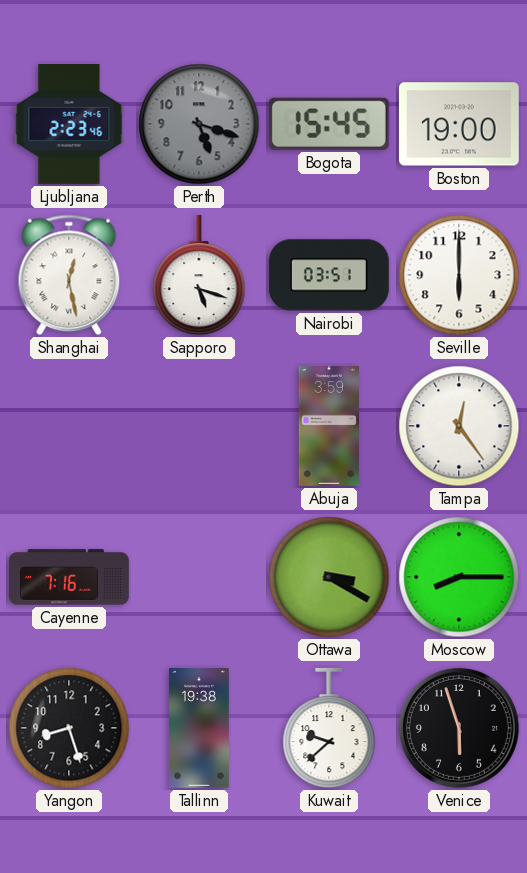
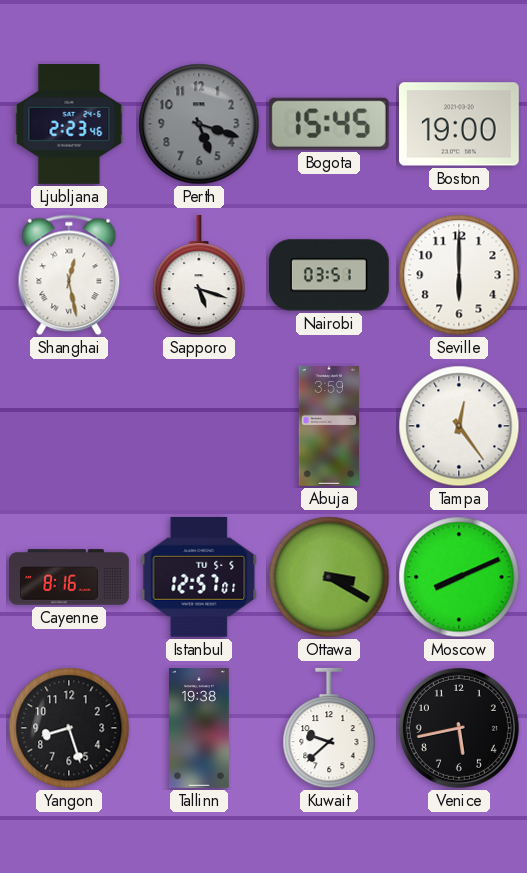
Cayenne: 7:16 -> 8:16 (70, 577)
Istanbul: none -> 12:57 (199, 577)
Moscow: 8:15 -> 8:11 (459, 577)
Venice: 5:57 -> 5:43 (459, 728)
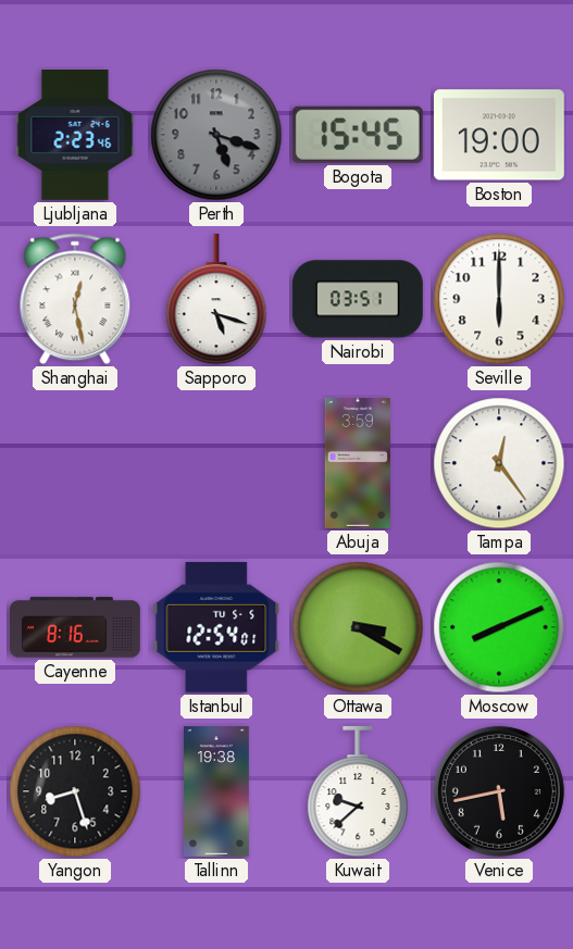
Istanbul: 12:57 -> 12:54 (216, 627)
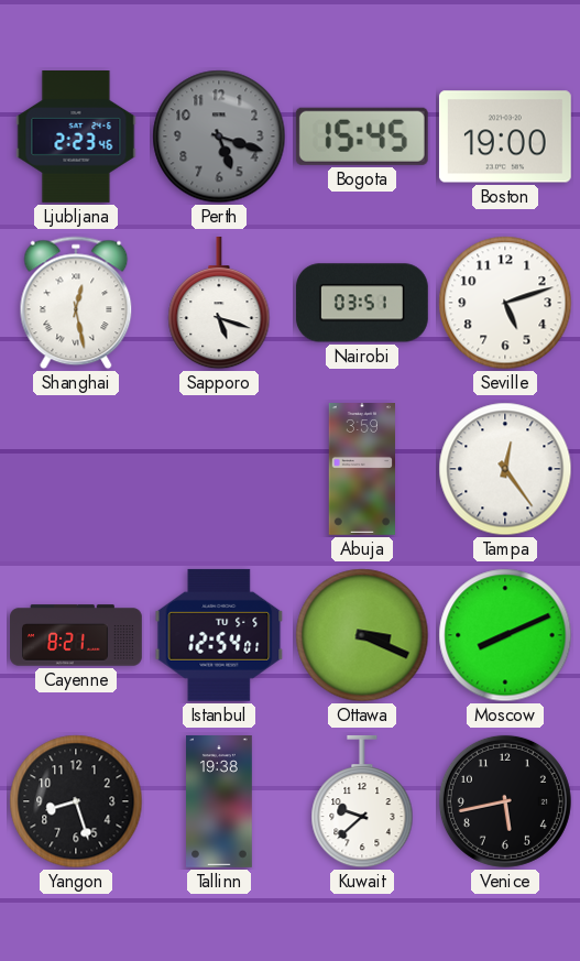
Seville: 6:00 -> 5:12 (505, 303)
Cayenne: 8:16 -> 8:21 (77, 635)
Ottawa: 3:20 -> 3:19 (362, 635)
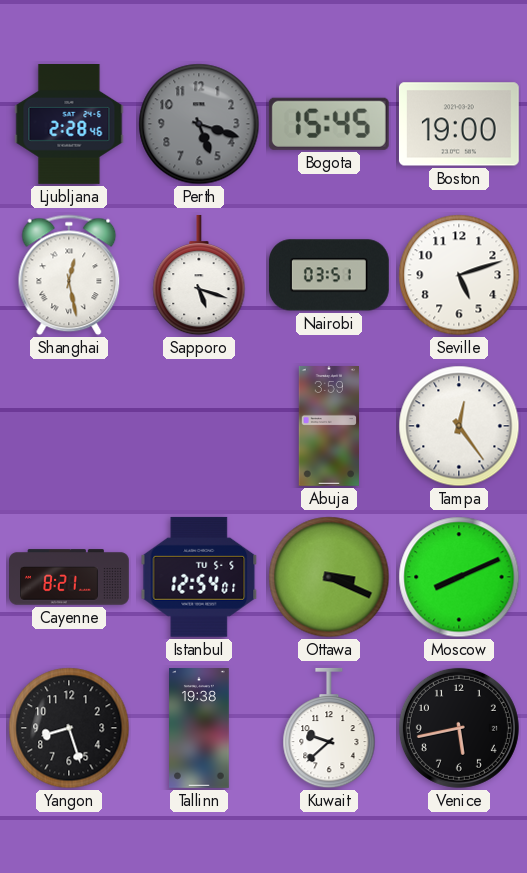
Ljubljana: 2:23 -> 2:28 (69, 125)
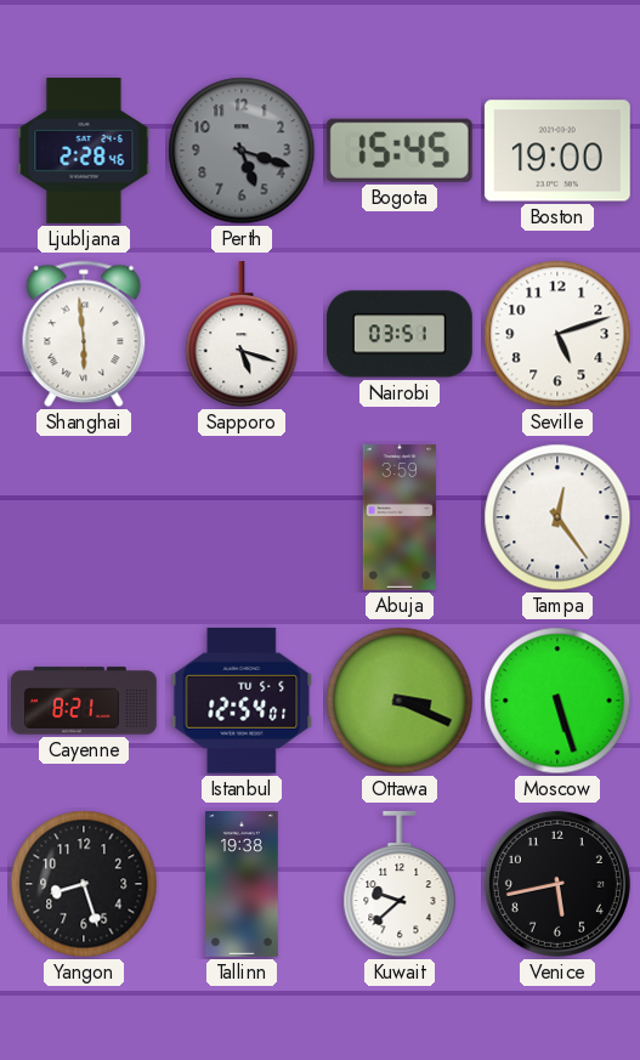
Shanghai: 12:28 -> 5:59 (84, 334)
Moscow: 8:11 -> 5:27 (557, 701)
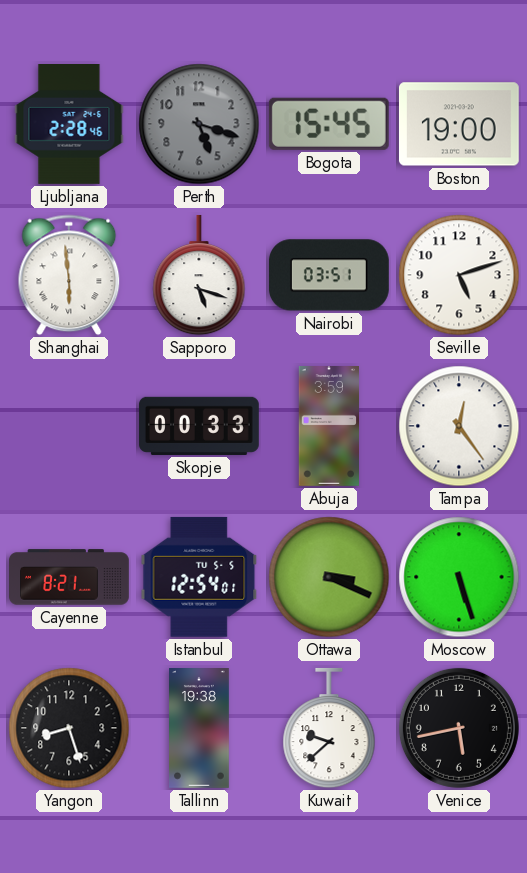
Skopje: none -> 00:33 (200, 426)
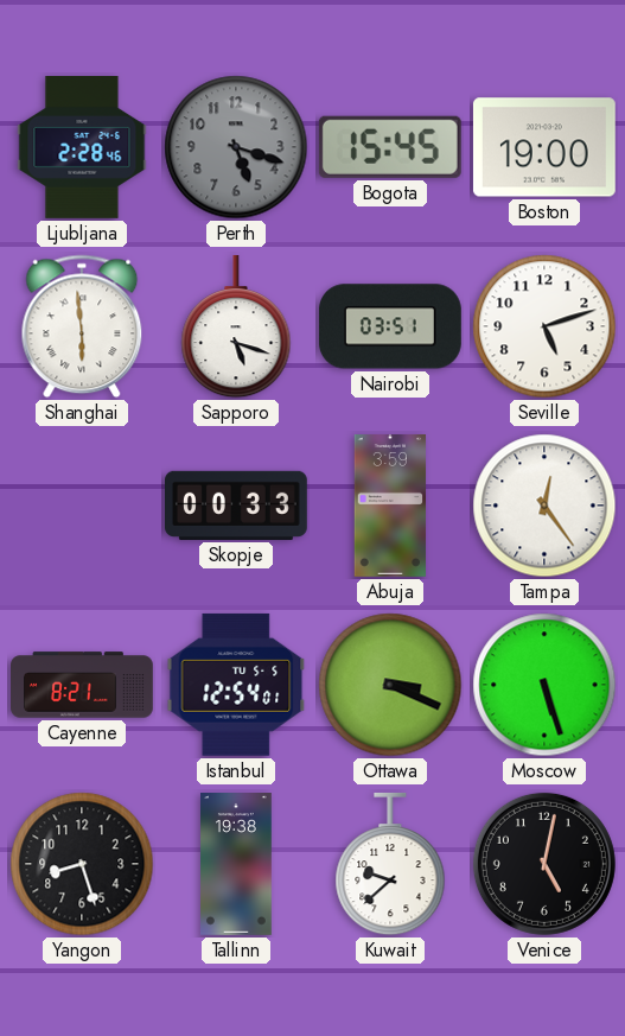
Venice: 5:43 -> 5:02 (544, 864)
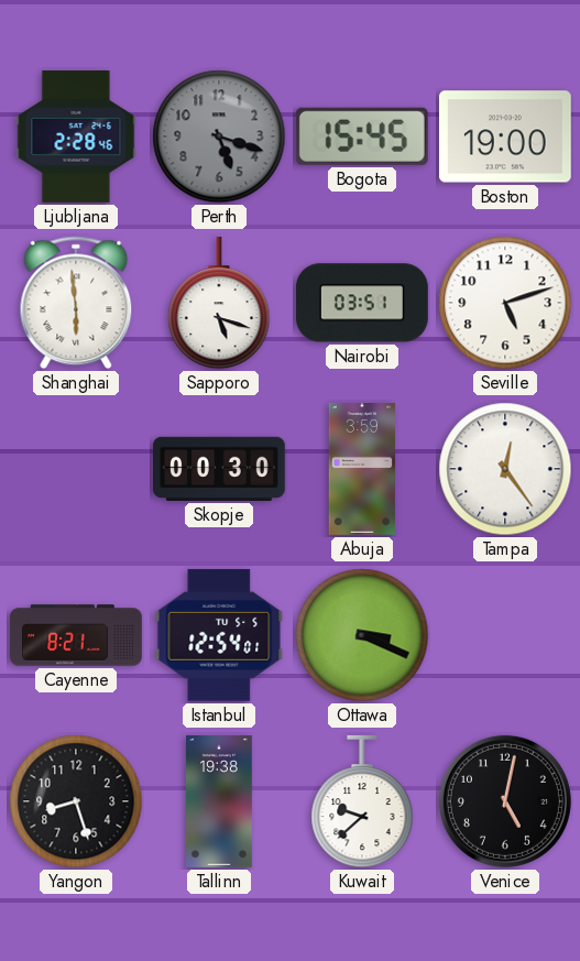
Skopje: 00:33 -> 00:30 (220, 469)
Moscow: 5:27 -> none (544, 685)
